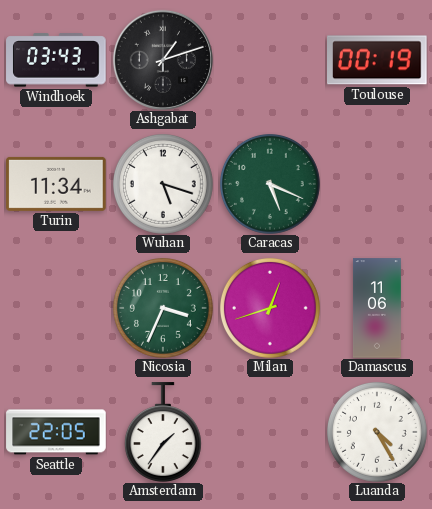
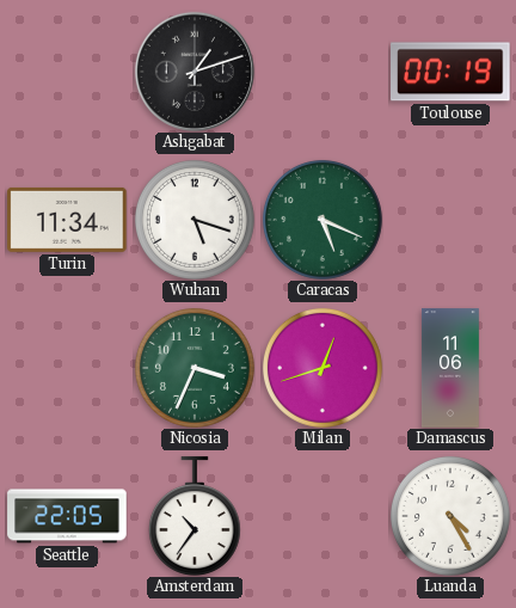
Windhoek: 03:43 -> none (56, 60)
Amsterdam: 1:36 -> 10:36 (195, 516)
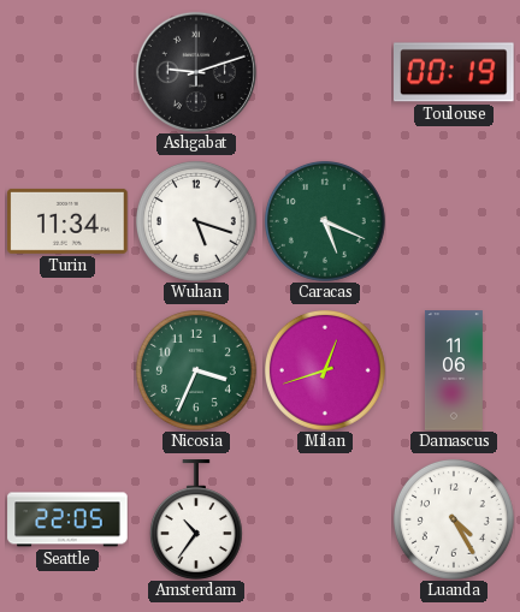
Ashgabat: 1:12 -> 9:12 (196, 72)
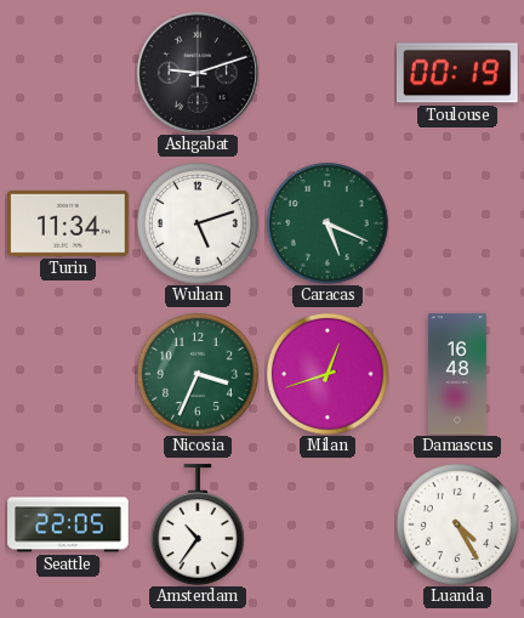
Wuhan: 5:18 -> 5:12 (198, 223)
Damascus: 11:06 -> 16:48 (457, 374)
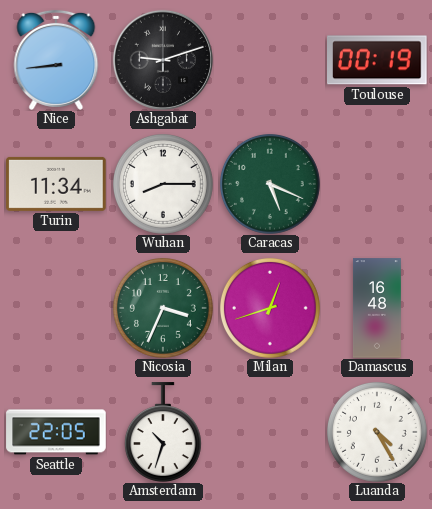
Nice: none -> 8:44 (56, 60)
Wuhan: 5:12 -> 8:15 (163, 184)
Amsterdam: 10:36 -> 10:33 (163, 432)
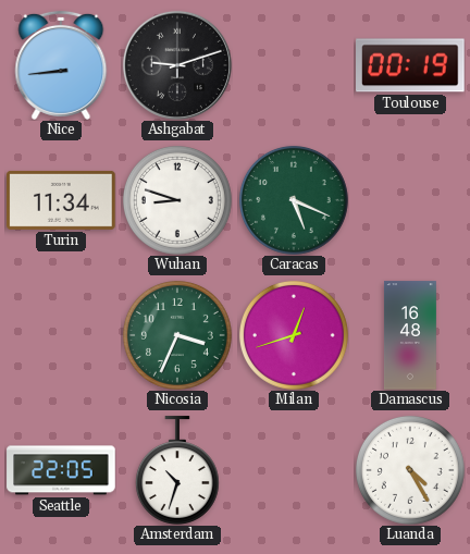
Wuhan: 8:15 -> 8:48 (177, 200)
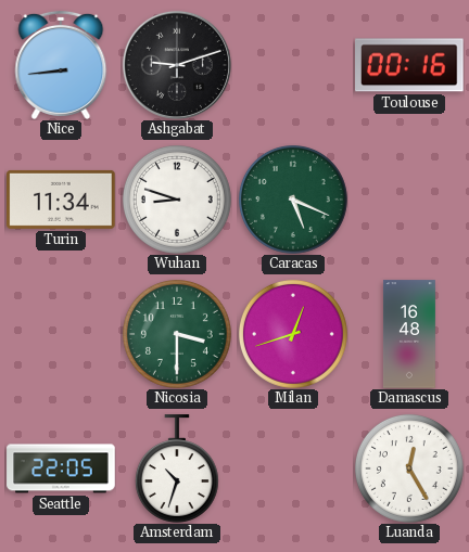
Toulouse: 00:19 -> 00:16 (410, 65)
Nicosia: 3:34 -> 3:30 (177, 334)
Luanda: 4:25 -> 12:25 (409, 468)
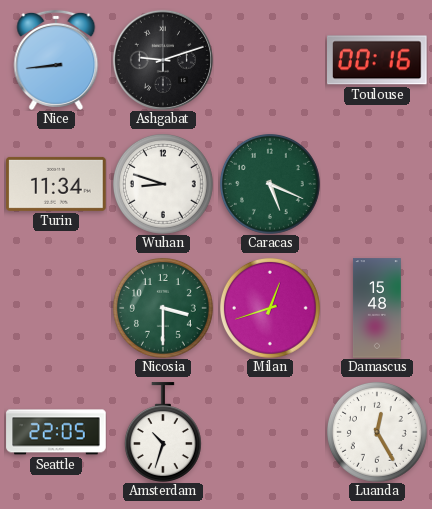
Damascus: 16:48 -> 15:48 (377, 308)
